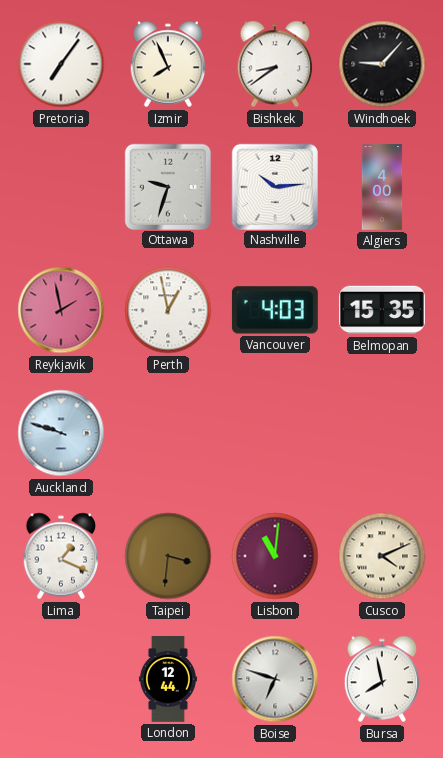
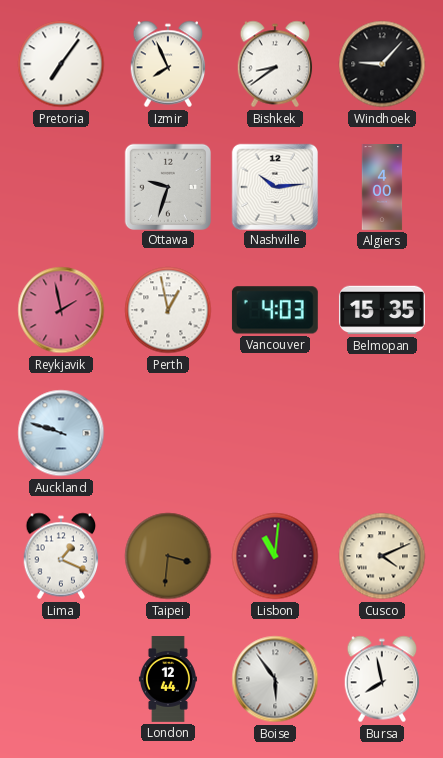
Boise: 6:48 -> 5:54 (275, 679)
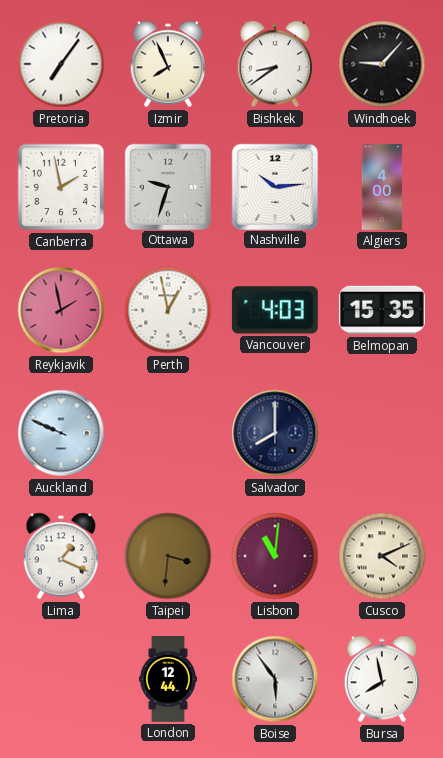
Canberra: none -> 1:58 (61, 187)
Auckland: 9:48 -> 9:49 (61, 433)
Salvador: none -> 8:00 (275, 433)
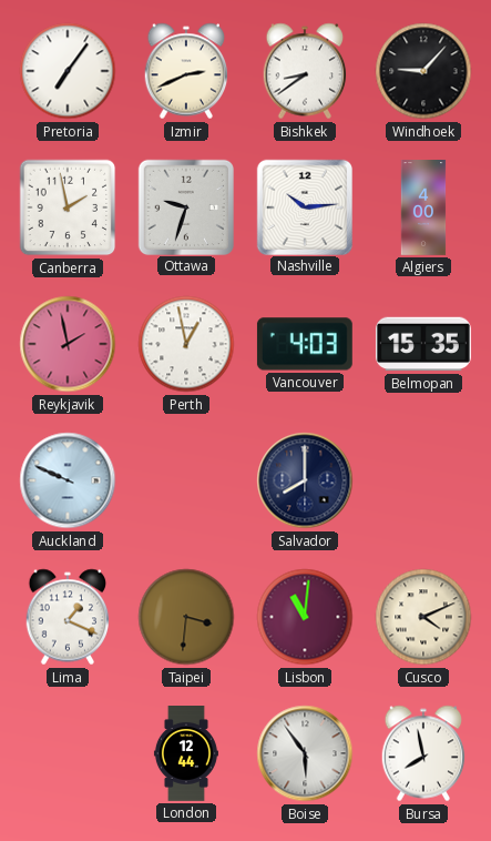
Izmir: 7:56 -> 2:41 (186, 71)
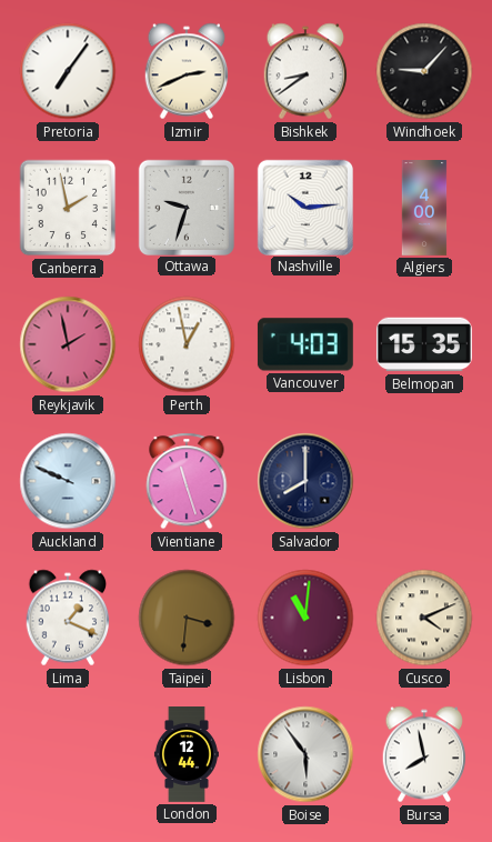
Vientiane: none -> 11:27 (187, 481)
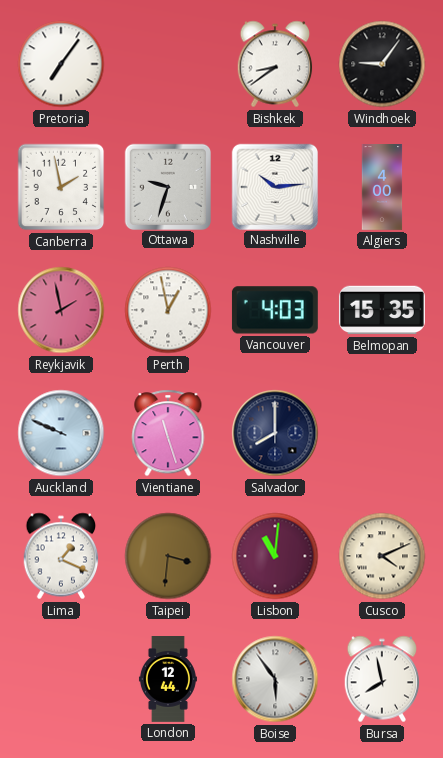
Izmir: 2:41 -> none (187, 71)
Windhoek: 9:07 -> 9:06 (382, 64)
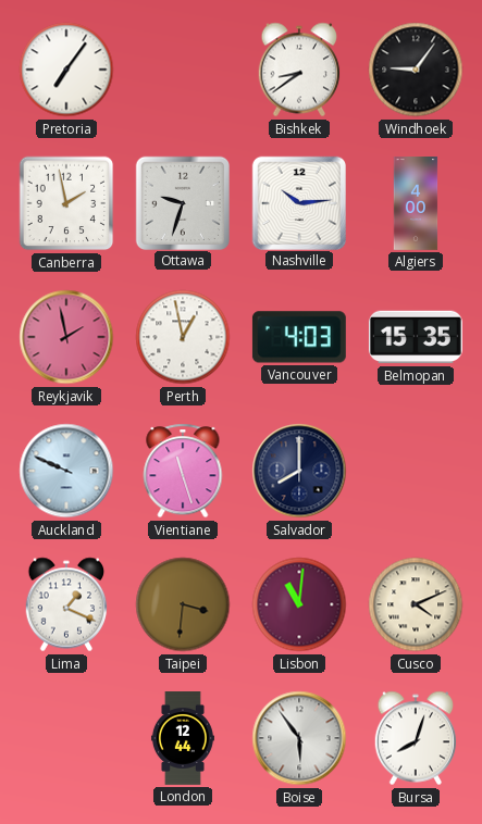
Bursa: 7:58 -> 8:03 (416, 738)
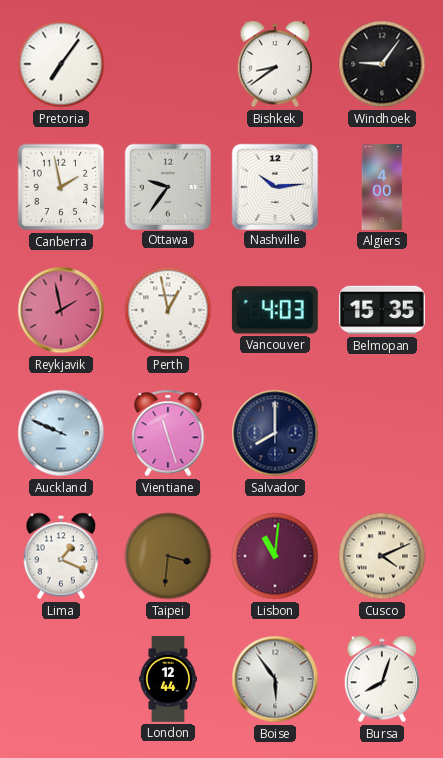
Ottawa: 9:33 -> 9:36 (167, 186)
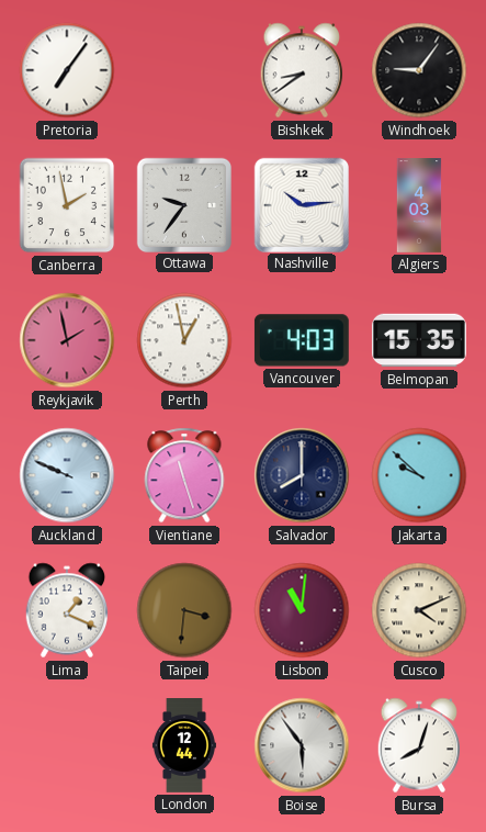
Algiers: 4:00 -> 4:03 (419, 206)
Jakarta: none -> 9:52 (419, 475)
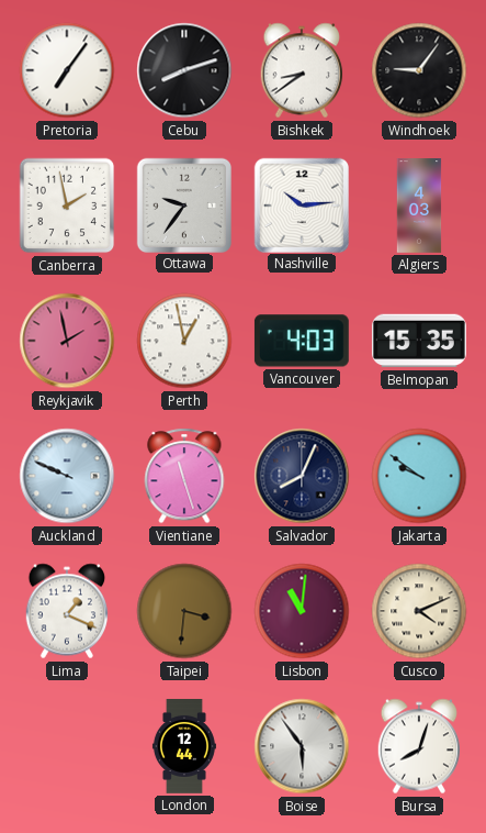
Cebu: none -> 8:12 (184, 70)
Salvador: 8:00 -> 8:04 (302, 476)
Jakarta: 9:52 -> 9:51 (419, 476)
